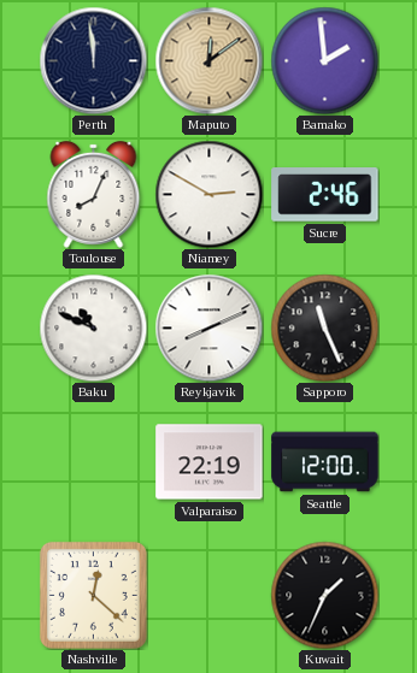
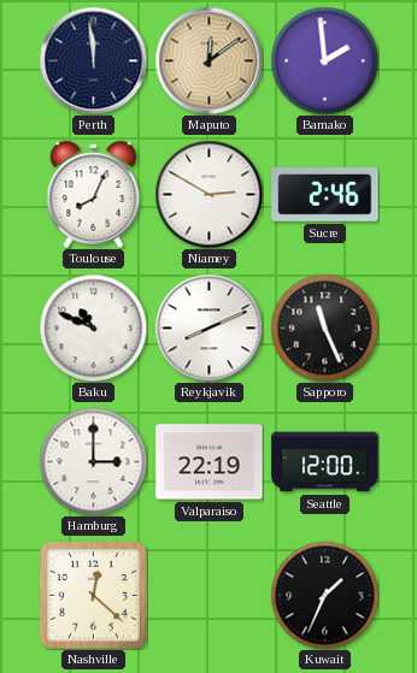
Hamburg: none -> 3:00 (93, 461)
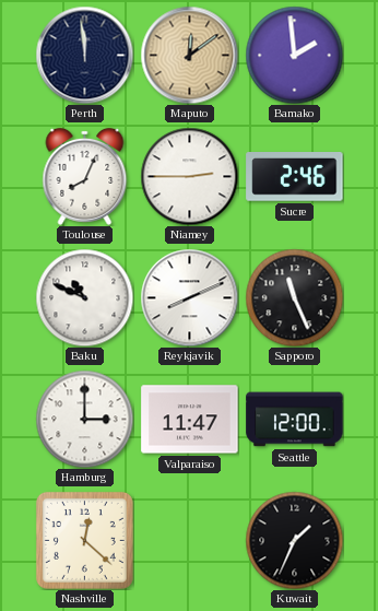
Niamey: 2:50 -> 2:45 (189, 176)
Valparaiso: 22:19 -> 11:47 (190, 420)
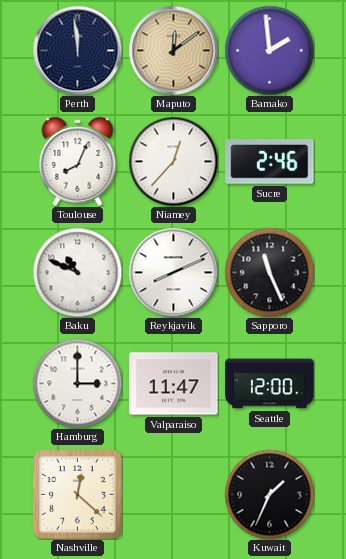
Niamey: 2:45 -> 12:37 (173, 161)
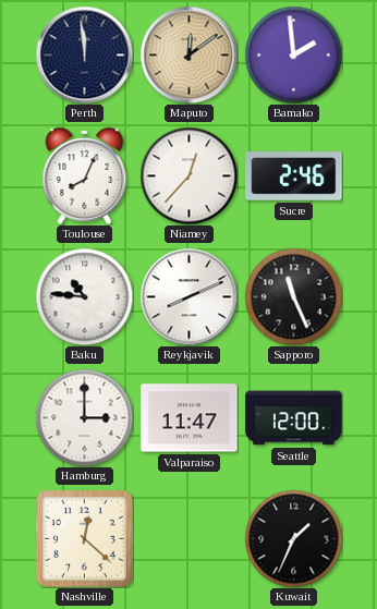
Baku: 10:49 -> 10:46 (84, 296)
